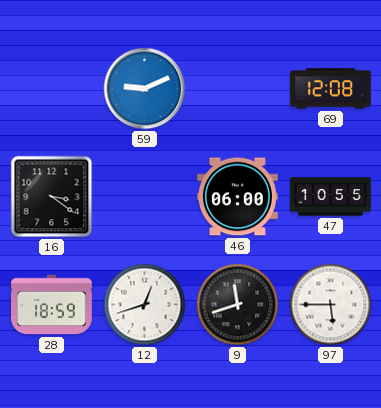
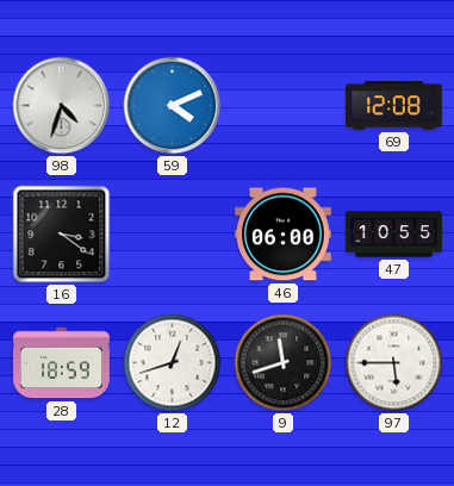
98: none -> 4:33 (62, 106)
59: 9:11 -> 4:11 (173, 106)
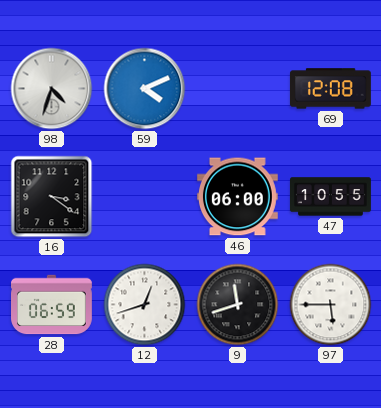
28: 18:59 -> 06:59 (52, 305)
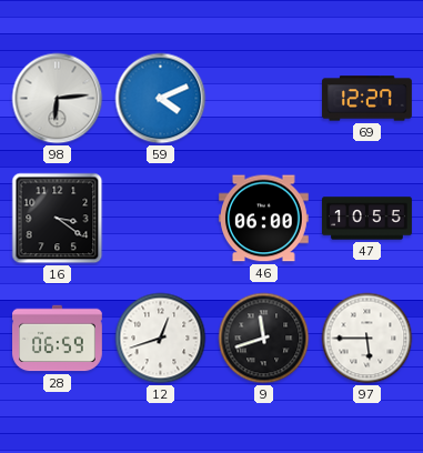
98: 4:33 -> 6:14 (58, 99)
69: 12:08 -> 12:27 (367, 99)
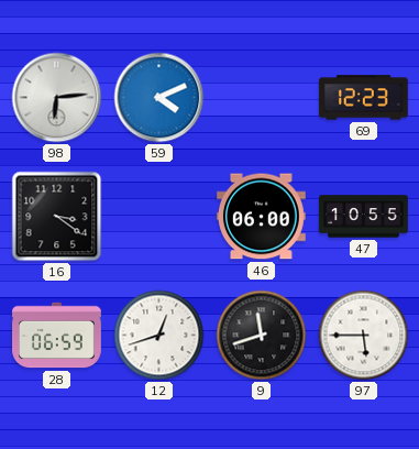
69: 12:27 -> 12:23 (364, 98)
